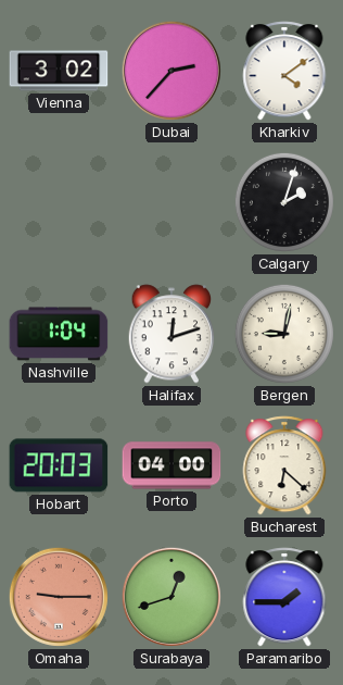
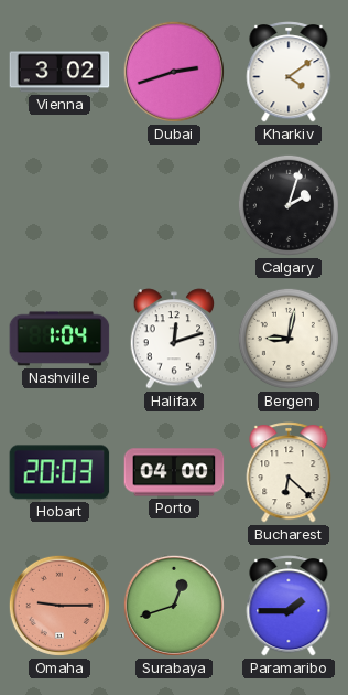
Dubai: 2:37 -> 2:42 (174, 72)
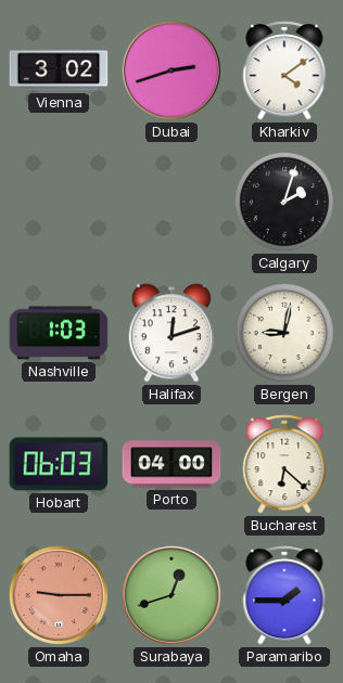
Nashville: 1:04 -> 1:03 (59, 333)
Hobart: 20:03 -> 06:03 (59, 464)
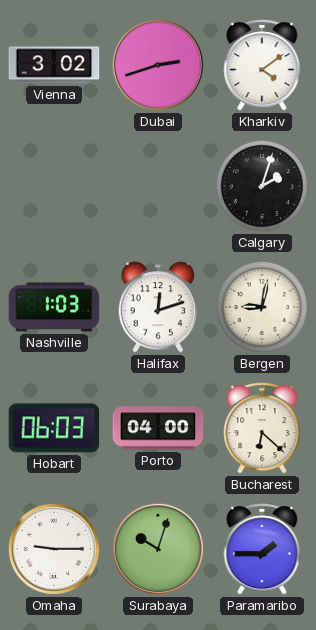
Omaha dial: salmon -> white (54, 549)
Surabaya: 12:42 -> 10:03 (158, 549)
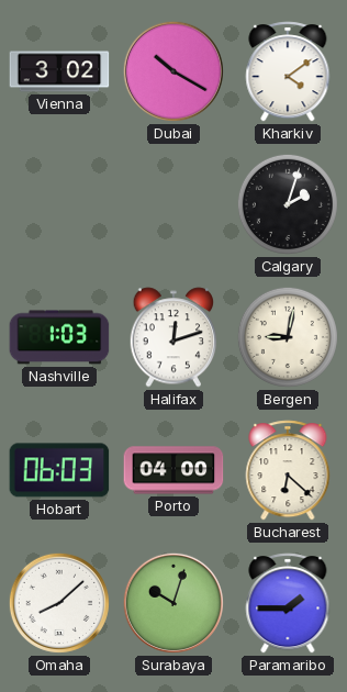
Dubai: 2:42 -> 10:20 (173, 71)
Omaha: 9:15 -> 8:08 (59, 603)
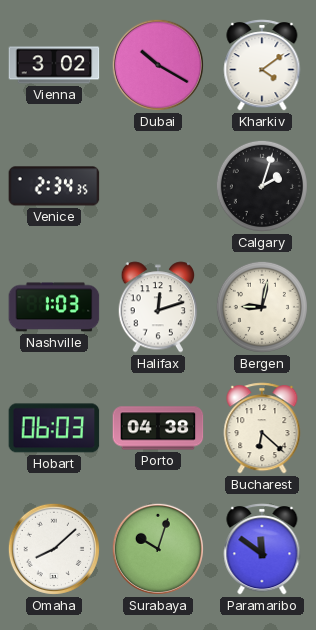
Venice: none -> 2:34 (54, 186)
Porto: 04:00 -> 04:38 (158, 428)
Paramaribo: 1:45 -> 11:51 (262, 549)
